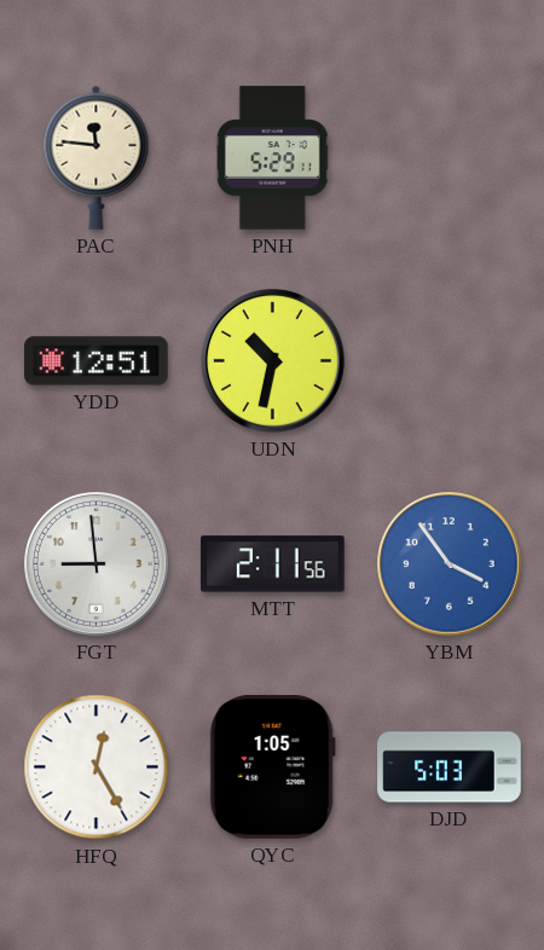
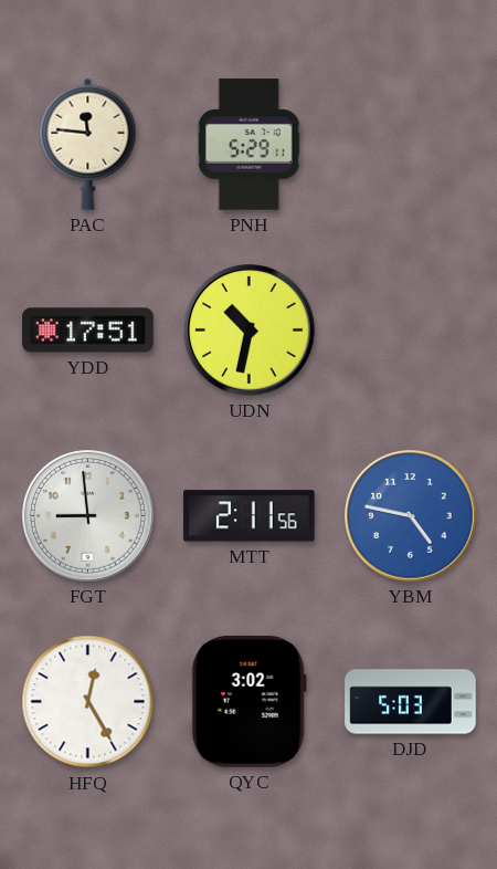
YDD: 12:51 -> 17:51 (88, 331)
YBM: 3:54 -> 4:47 (411, 516)
QYC: 1:05 -> 3:02 (248, 702)
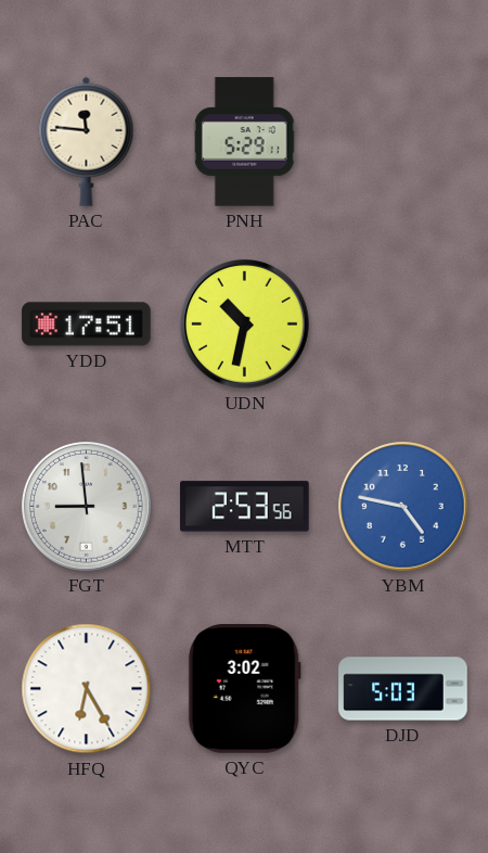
MTT: 2:11 -> 2:53 (245, 507)
HFQ: 12:25 -> 6:25 (87, 689)
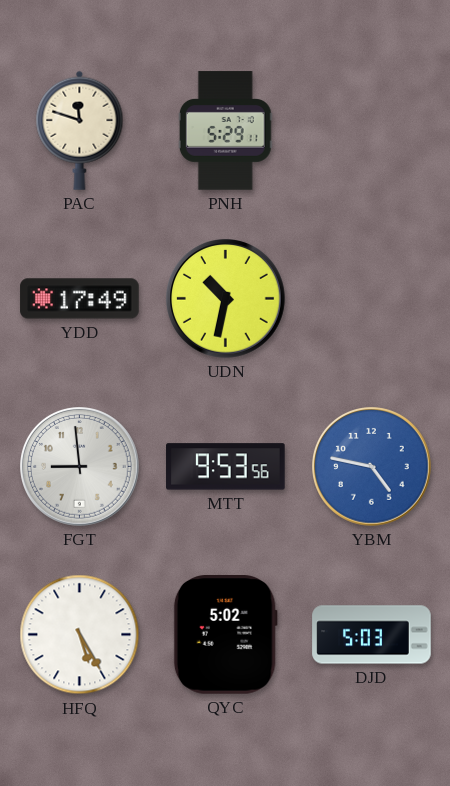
PAC: 11:46 -> 11:48 (80, 130)
YDD: 17:51 -> 17:49 (80, 299)
MTT: 2:53 -> 9:53 (226, 467)
HFQ: 6:25 -> 5:25 (80, 635)
QYC: 3:02 -> 5:02 (225, 635)
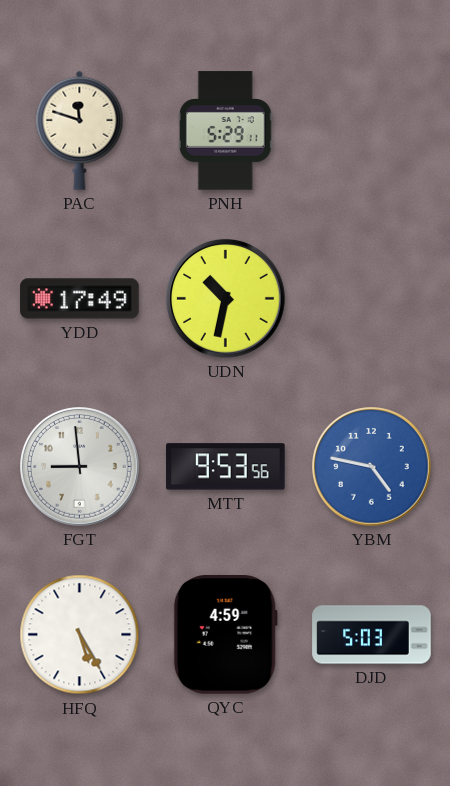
QYC: 5:02 -> 4:59 (225, 635)
